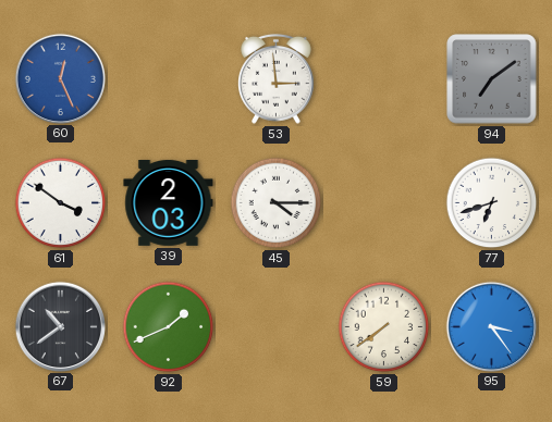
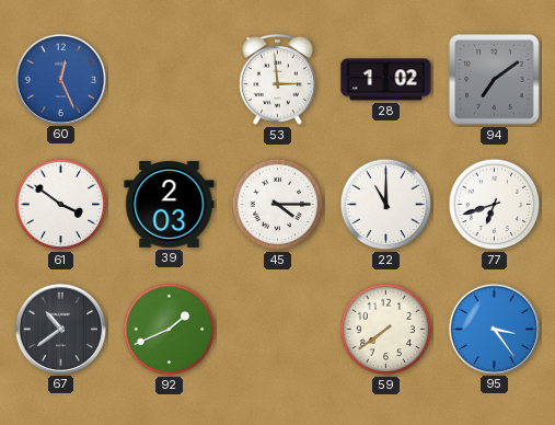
28: none -> 1:02 (386, 80)
22: none -> 11:00 (386, 205)
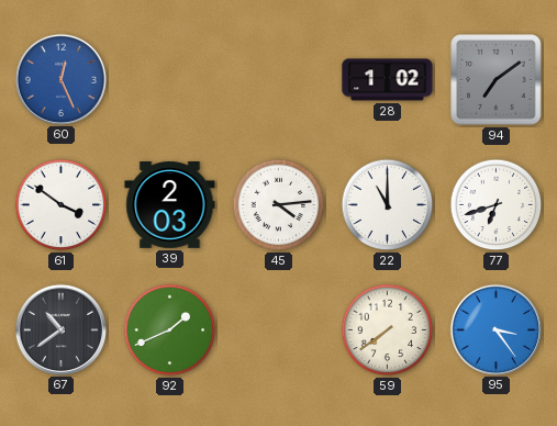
53: 2:59 -> none (278, 79)
45: 4:15 -> 4:14 (279, 205)
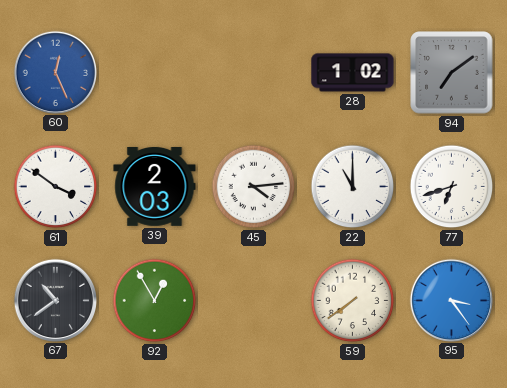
92: 1:41 -> 12:55 (155, 301)
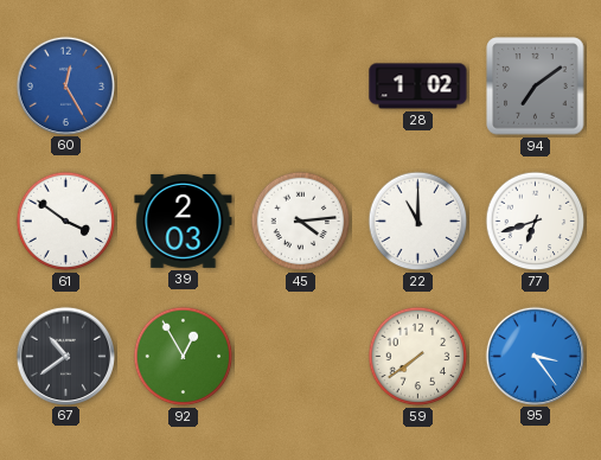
60: 12:26 -> 12:25 (65, 85)
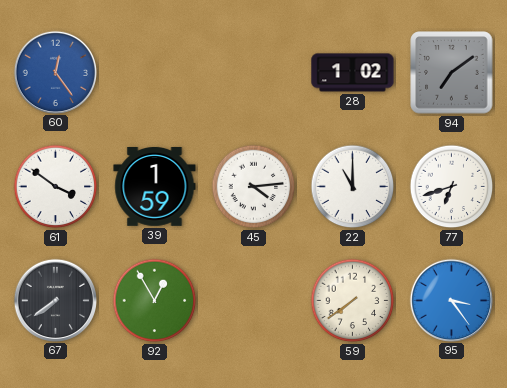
60: 12:25 -> 12:24 (55, 72)
39: 2:03 -> 1:59 (155, 187)
67: 10:39 -> 7:39 (55, 300)
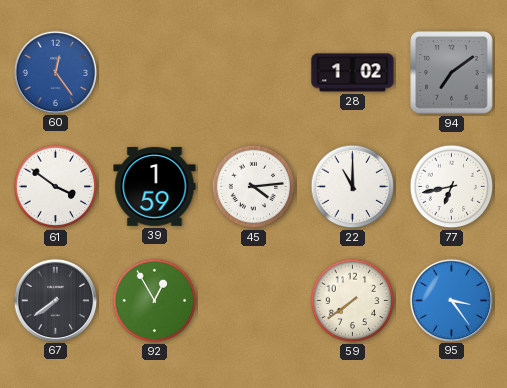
77: 6:42 -> 6:43 (452, 187)
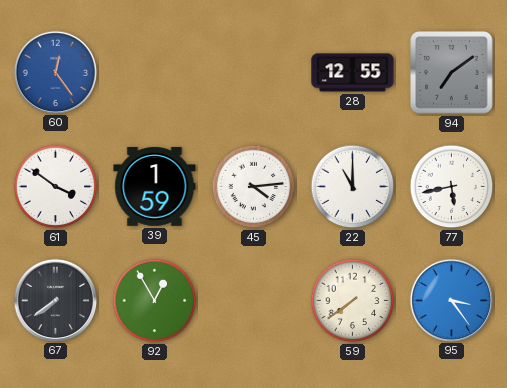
28: 1:02 -> 12:55 (353, 73)
77: 6:43 -> 5:43 (452, 187)
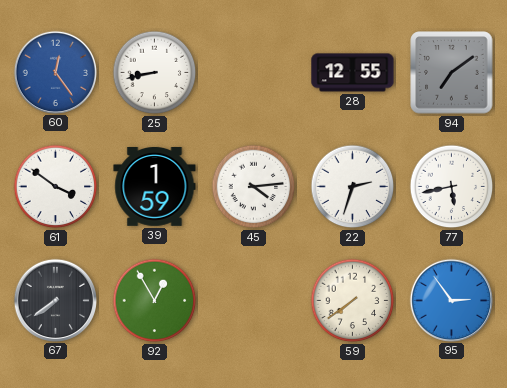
25: none -> 8:43 (155, 73)
22: 11:00 -> 2:33 (353, 187)
95: 3:24 -> 2:54 (451, 300)
